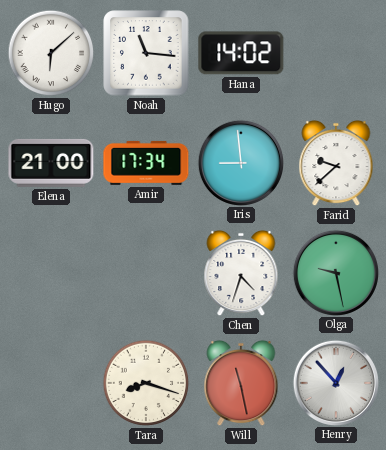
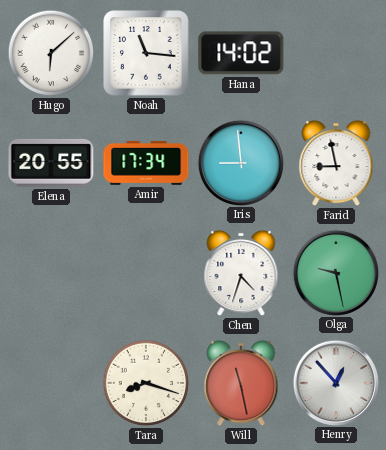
Elena: 21:00 -> 20:55 (51, 163)
Farid: 9:38 -> 8:58 (336, 163)
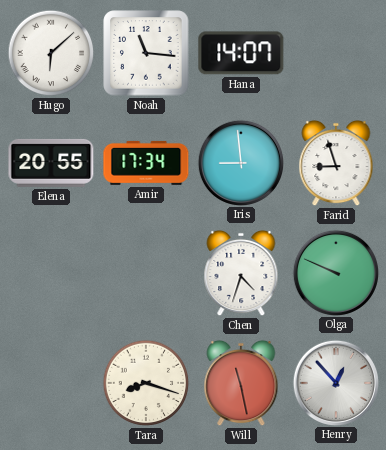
Hana: 14:02 -> 14:07 (241, 53)
Farid: 8:58 -> 8:57 (336, 163)
Olga: 9:28 -> 9:49 (335, 272)
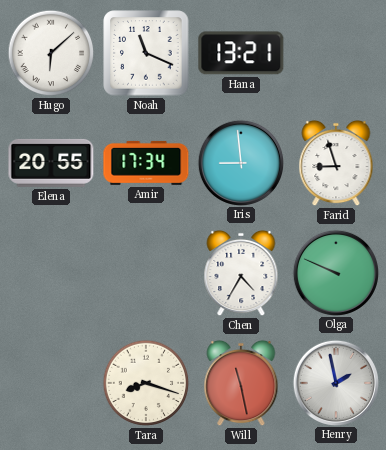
Noah: 11:16 -> 11:19 (146, 53)
Hana: 14:07 -> 13:21 (241, 53)
Chen: 4:33 -> 4:35 (241, 273)
Henry: 12:53 -> 1:58 (335, 382)
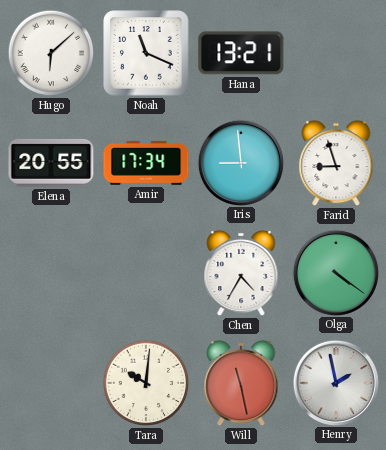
Olga: 9:49 -> 4:21 (335, 272)
Tara: 8:18 -> 10:01 (146, 383)
